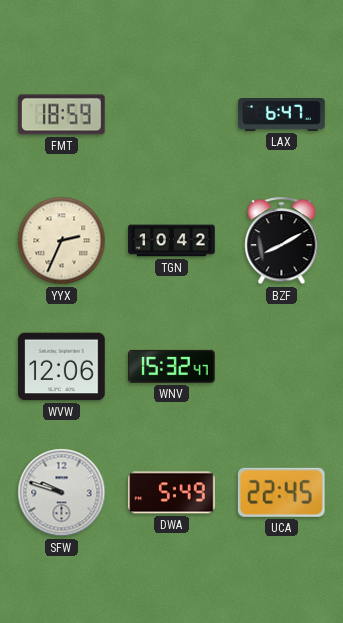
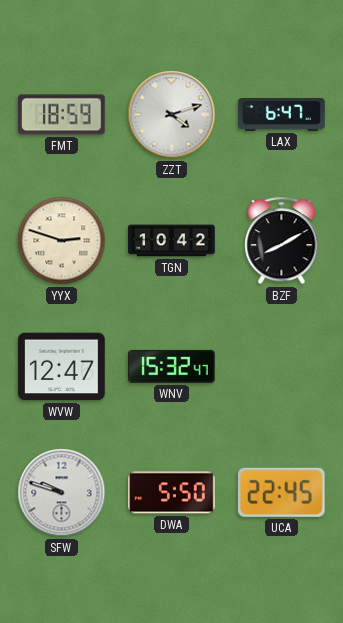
ZZT: none -> 4:12 (172, 115)
YYX: 2:34 -> 2:48 (62, 241)
WVW: 12:06 -> 12:47 (62, 367)
DWA: 5:49 -> 5:50 (172, 493)
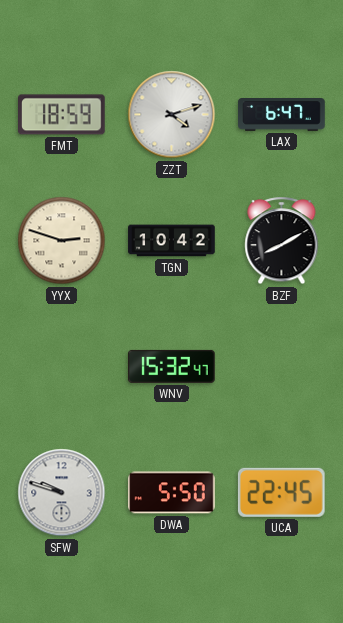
WVW: 12:47 -> none (62, 367)
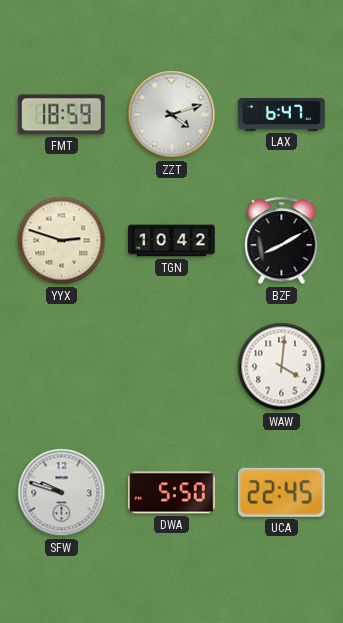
WNV: 15:32 -> none (172, 366)
WAW: none -> 4:01 (282, 367)
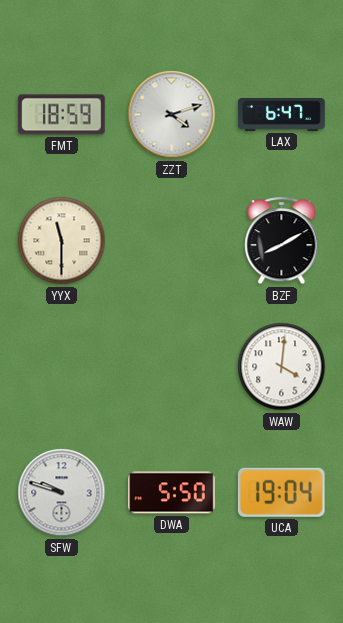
YYX: 2:48 -> 11:30 (62, 241)
TGN: 10:42 -> none (172, 241)
UCA: 22:45 -> 19:04 (281, 492)
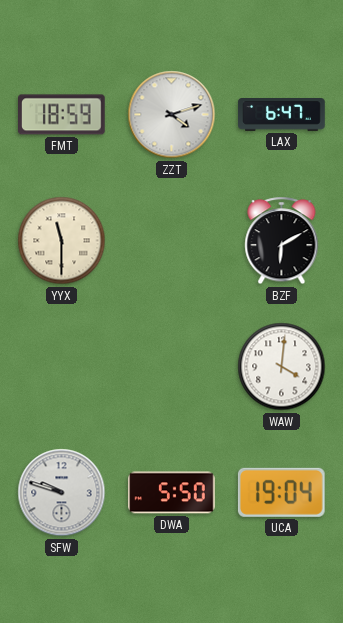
BZF: 8:10 -> 6:10 (282, 241)
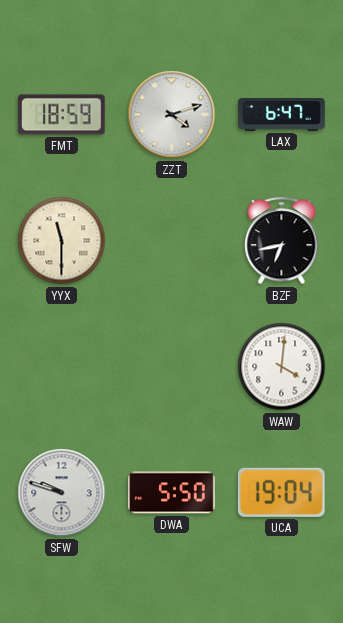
BZF: 6:10 -> 6:43 (282, 241)
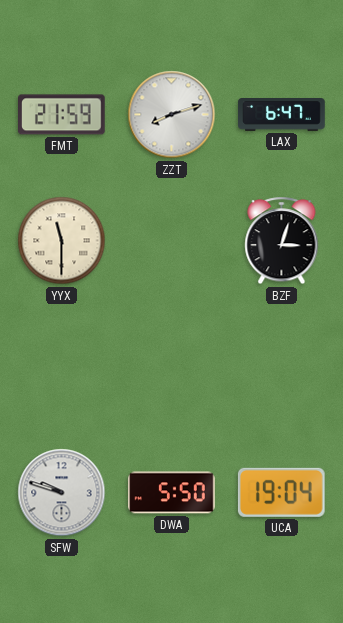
FMT: 18:59 -> 21:59 (62, 115)
ZZT: 4:12 -> 8:12 (172, 115)
BZF: 6:43 -> 3:03 (282, 241)
WAW: 4:01 -> none (282, 367)
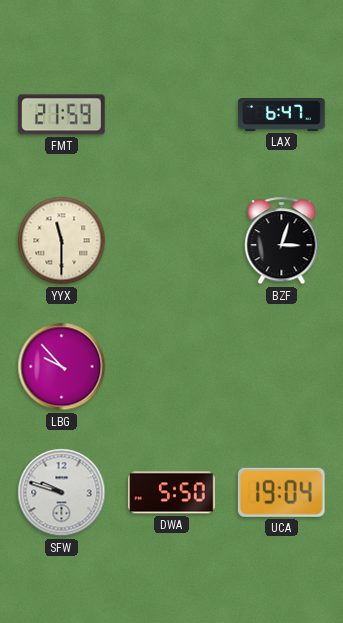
ZZT: 8:12 -> none (172, 115)
LBG: none -> 9:53 (62, 367)
